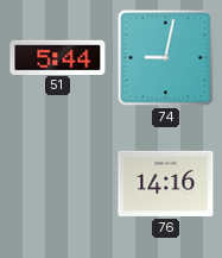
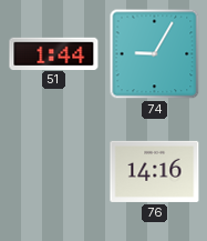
51: 5:44 -> 1:44 (54, 53)
74: 9:02 -> 9:05 (155, 54)
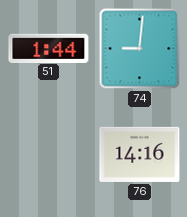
74: 9:05 -> 9:01 (140, 49)
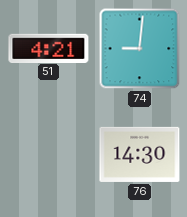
51: 1:44 -> 4:21 (49, 48)
76: 14:16 -> 14:30 (140, 154)
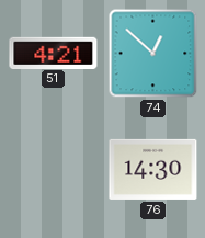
74: 9:01 -> 12:52 (153, 54)
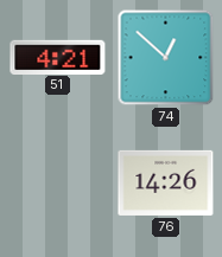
76: 14:30 -> 14:26 (166, 182)
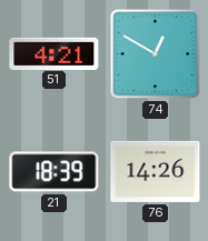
74: 12:52 -> 12:50 (156, 54)
21: none -> 18:39 (55, 172)
